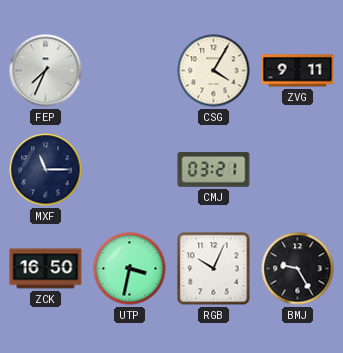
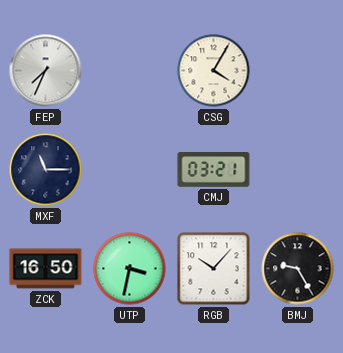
ZVG: 9:11 -> none (298, 71)
RGB: 10:04 -> 10:07 (214, 269)
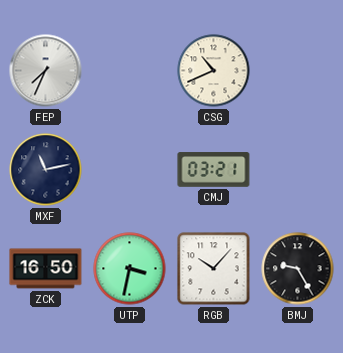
CSG: 4:05 -> 10:41 (214, 71)
MXF: 11:15 -> 11:13 (46, 170)
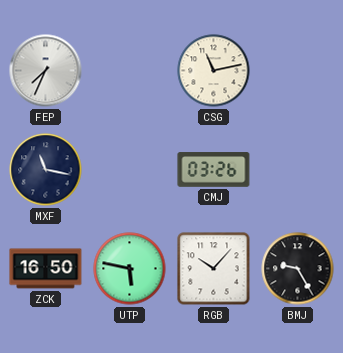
CSG: 10:41 -> 11:13 (214, 71)
MXF: 11:13 -> 11:17 (46, 170)
CMJ: 03:21 -> 03:26 (214, 170)
UTP: 3:32 -> 5:47 (130, 269)
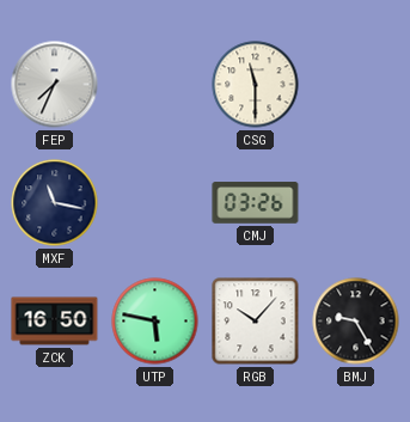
CSG: 11:13 -> 11:30 (256, 85)
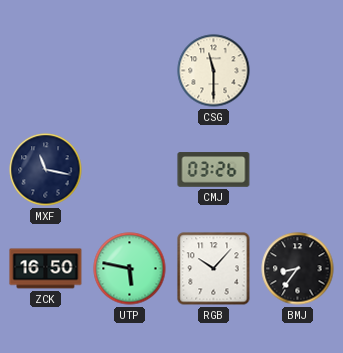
FEP: 7:34 -> none (55, 85)
BMJ: 9:25 -> 8:36 (298, 269)
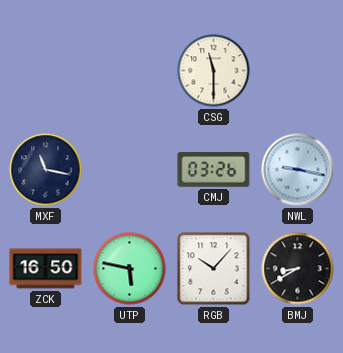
NWL: none -> 9:17 (298, 170)
BMJ: 8:36 -> 8:40 (298, 269)
